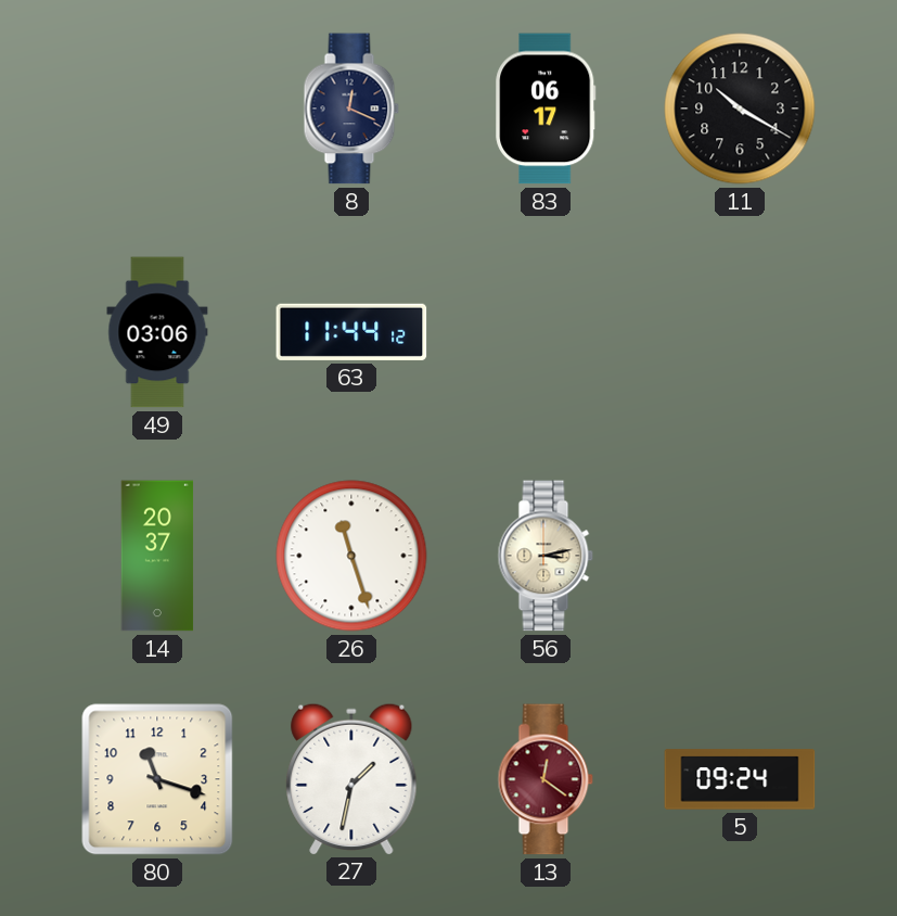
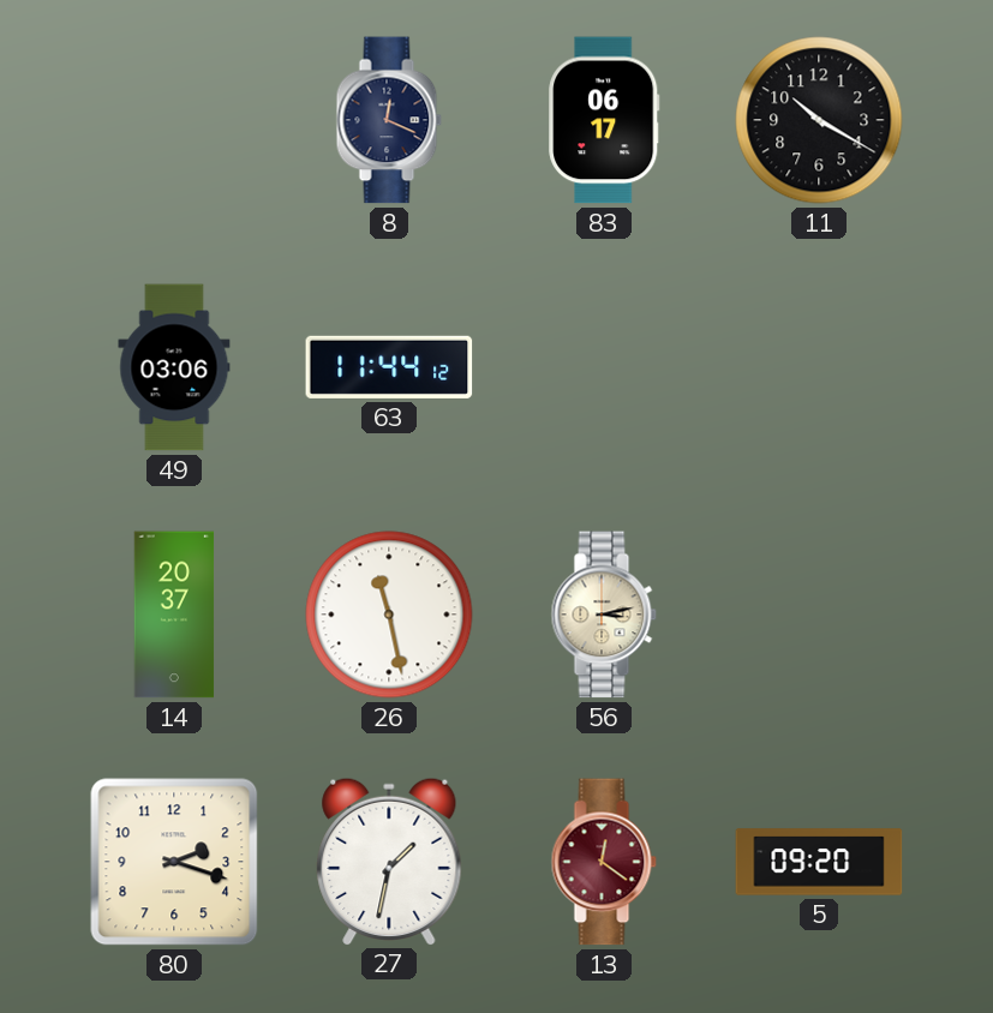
26: 11:27 -> 11:28 (389, 615)
80: 11:18 -> 2:18 (174, 862)
5: 09:24 -> 09:20 (819, 862)
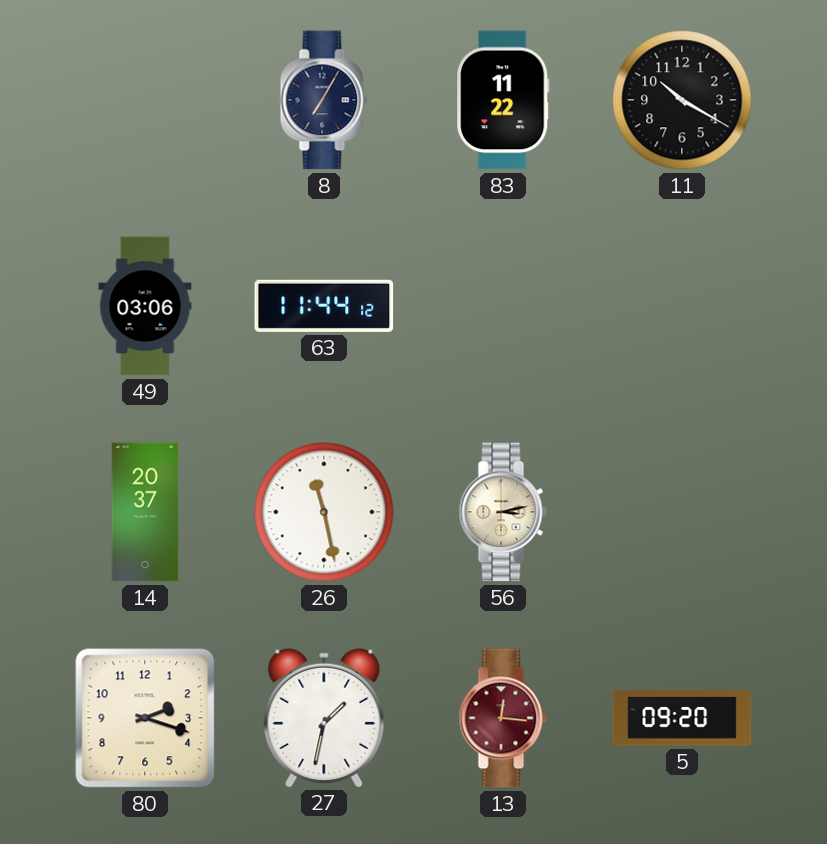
8: 12:19 -> 7:05 (324, 100)
83: 06:17 -> 11:22 (503, 100)
13: 12:21 -> 12:16 (503, 718)
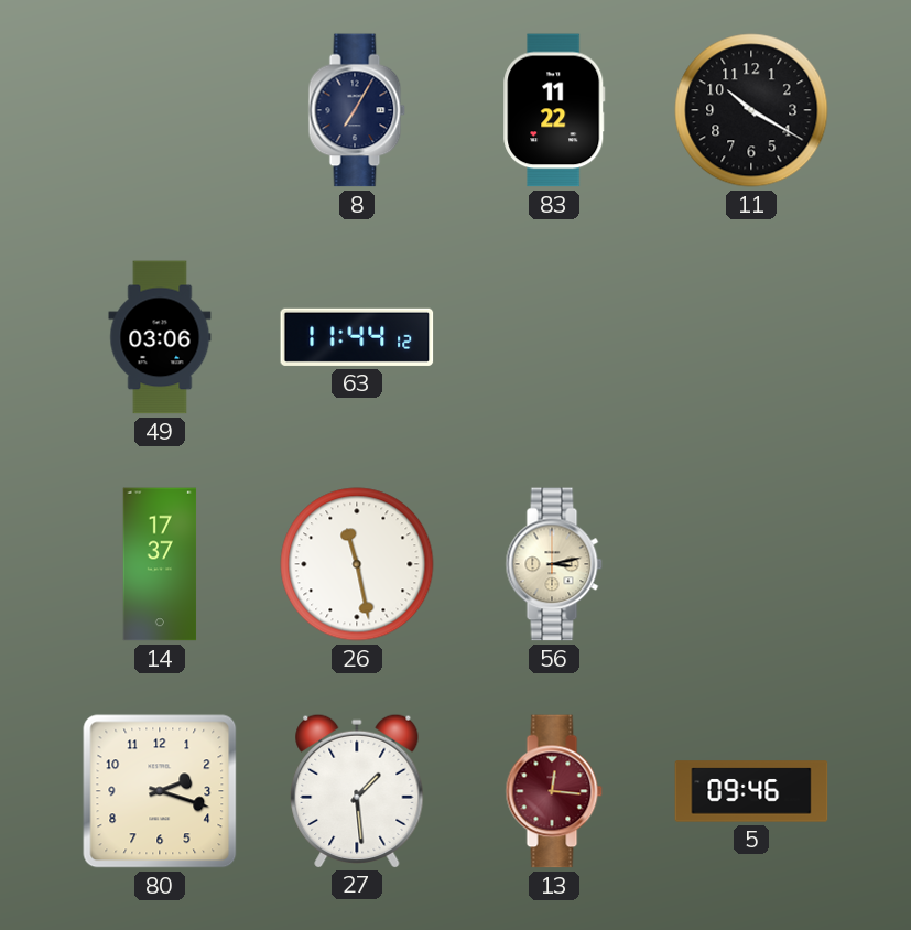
14: 20:37 -> 17:37 (160, 564)
27: 1:32 -> 1:29 (357, 790)
5: 09:20 -> 09:46 (751, 791)
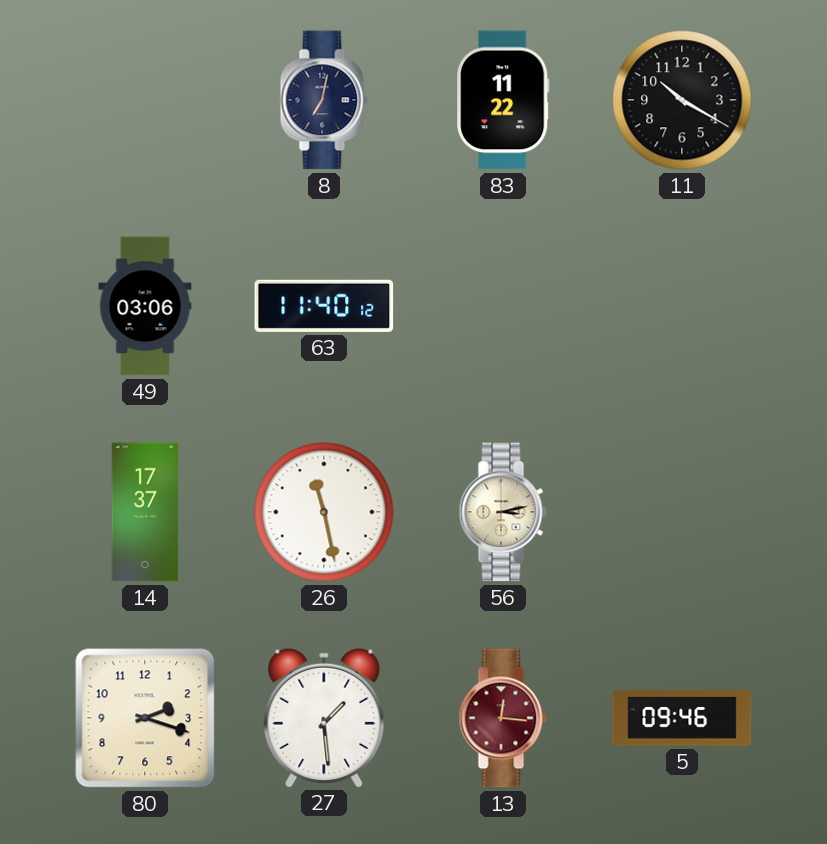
8: 7:05 -> 7:02 (324, 100)
63: 11:44 -> 11:40 (324, 306)
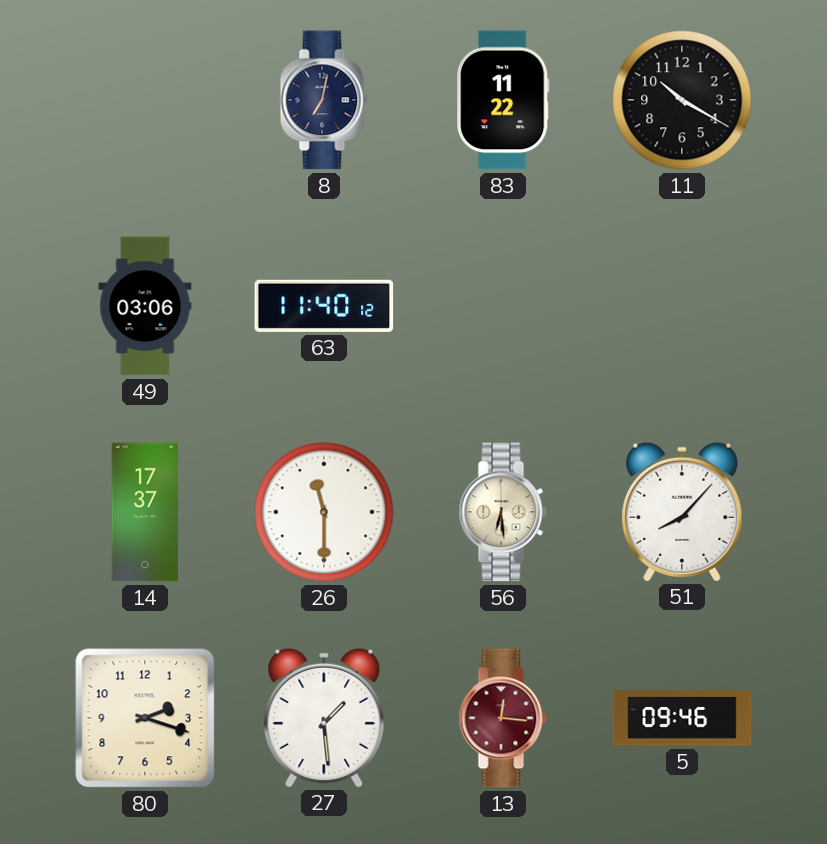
26: 11:28 -> 11:30 (324, 512)
56: 3:13 -> 6:29 (503, 512)
51: none -> 8:07 (682, 511)
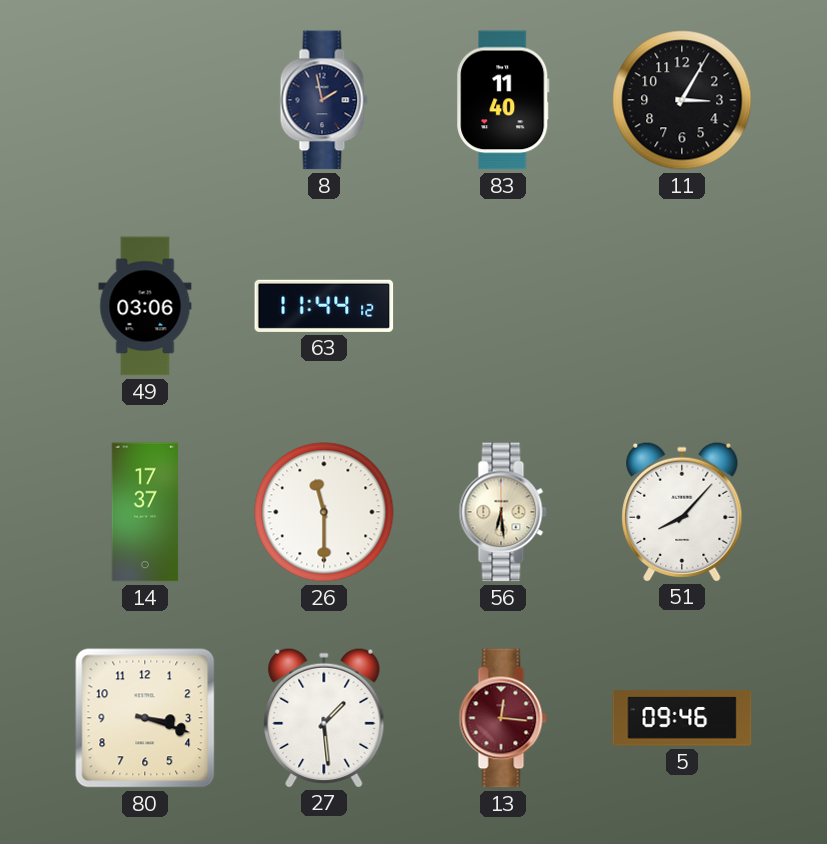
8: 7:02 -> 1:58 (324, 100)
83: 11:22 -> 11:40 (503, 100)
11: 10:20 -> 3:05 (682, 100)
63: 11:40 -> 11:44 (324, 306)
80: 2:18 -> 3:18 (145, 718)
